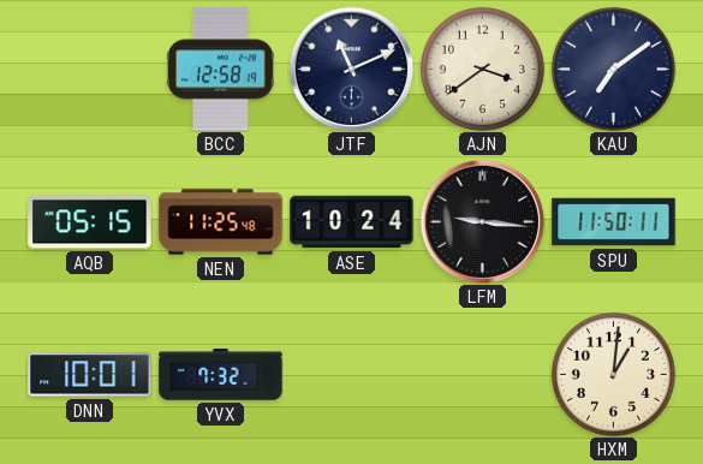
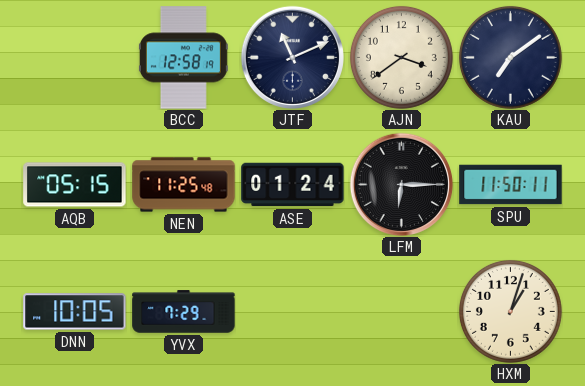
ASE: 10:24 -> 01:24 (293, 185)
LFM: 9:16 -> 6:15 (401, 184)
DNN: 10:01 -> 10:05 (75, 312)
YVX: 7:32 -> 7:29 (184, 312)
HXM: 1:01 -> 1:03 (510, 311)
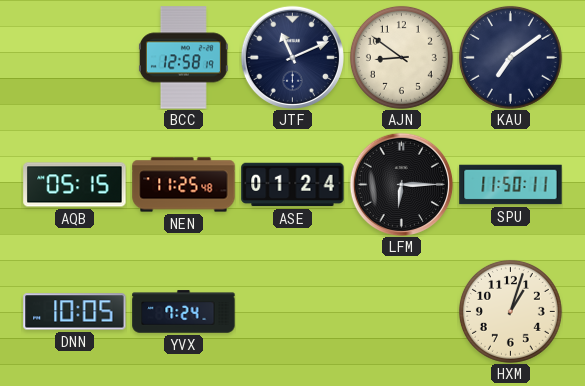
AJN: 3:39 -> 8:51 (401, 57)
YVX: 7:29 -> 7:24 (184, 312)
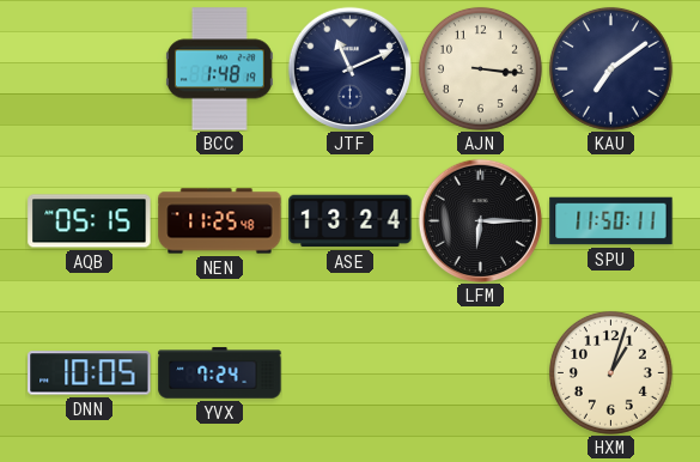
BCC: 12:58 -> 1:48 (219, 69)
AJN: 8:51 -> 3:16 (480, 68)
ASE: 01:24 -> 13:24 (351, 221)
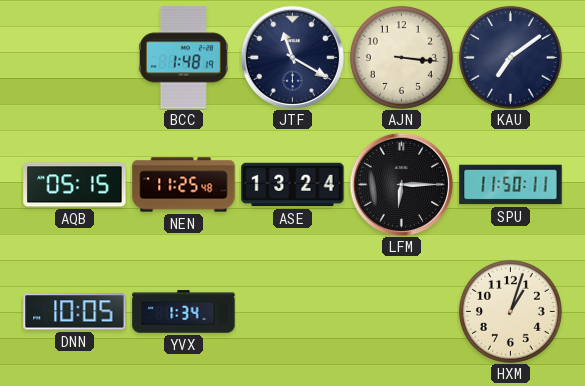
JTF: 11:11 -> 11:20 (292, 57)
YVX: 7:24 -> 1:34 (184, 312)
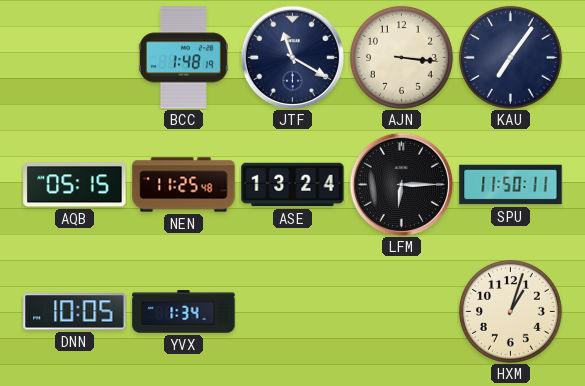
KAU: 7:09 -> 7:06 (510, 57)
